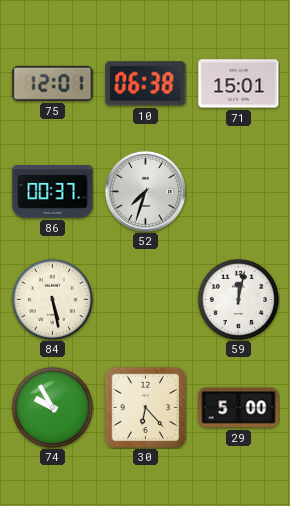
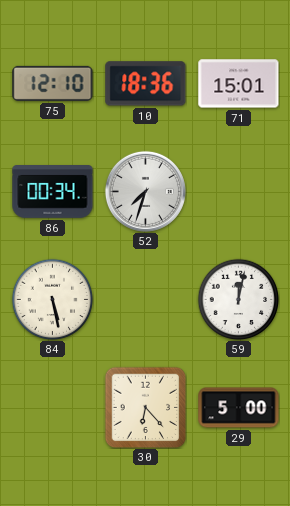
75: 12:01 -> 12:10 (53, 83)
10: 06:38 -> 18:36 (146, 84)
86: 00:37 -> 00:34 (53, 192)
74: 9:55 -> none (52, 407)
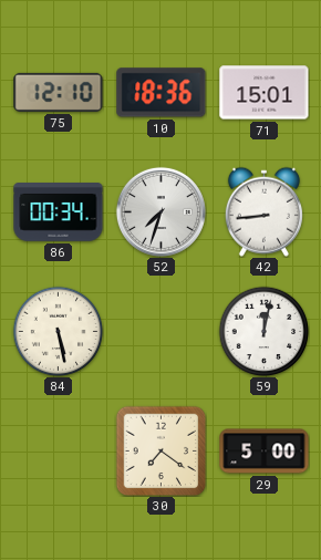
42: none -> 8:44 (263, 211)
30: 6:23 -> 7:21 (161, 450)
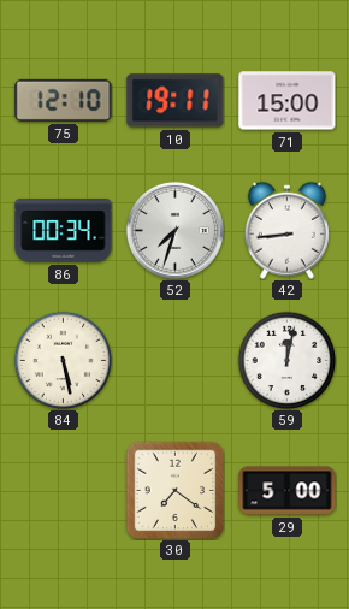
10: 18:36 -> 19:11 (176, 101)
71: 15:01 -> 15:00 (288, 101)
